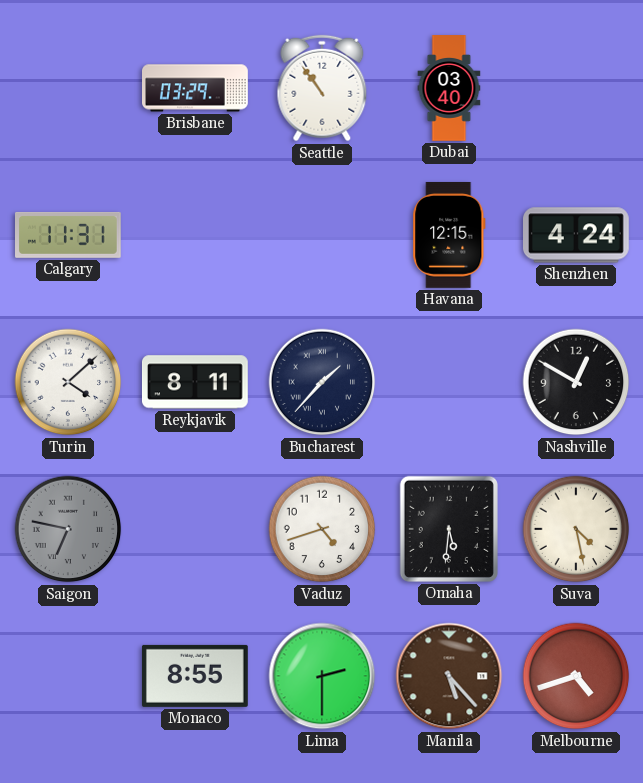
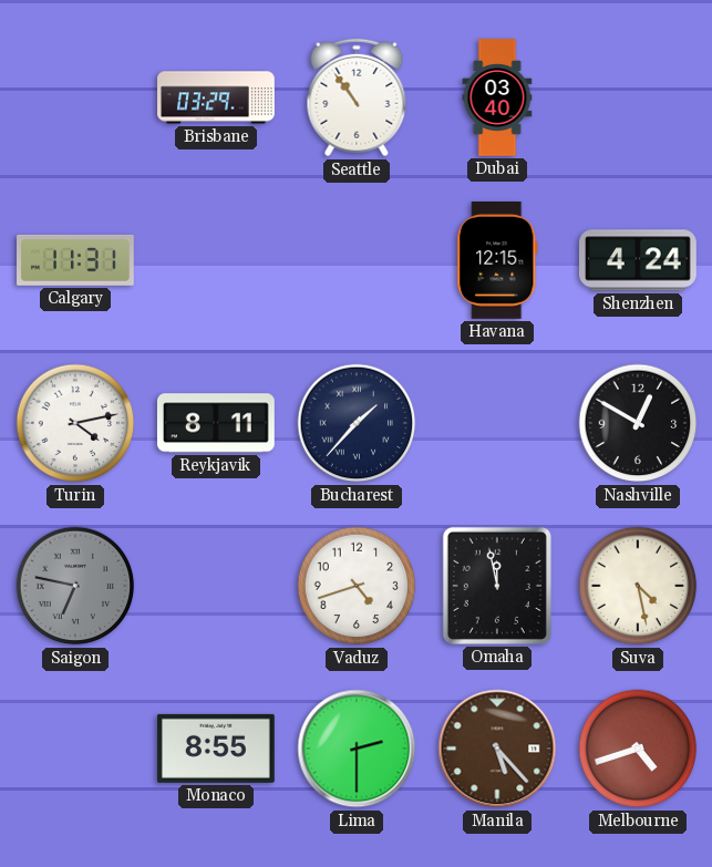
Turin: 4:08 -> 4:13 (75, 423)
Omaha: 5:31 -> 11:58 (497, 586)
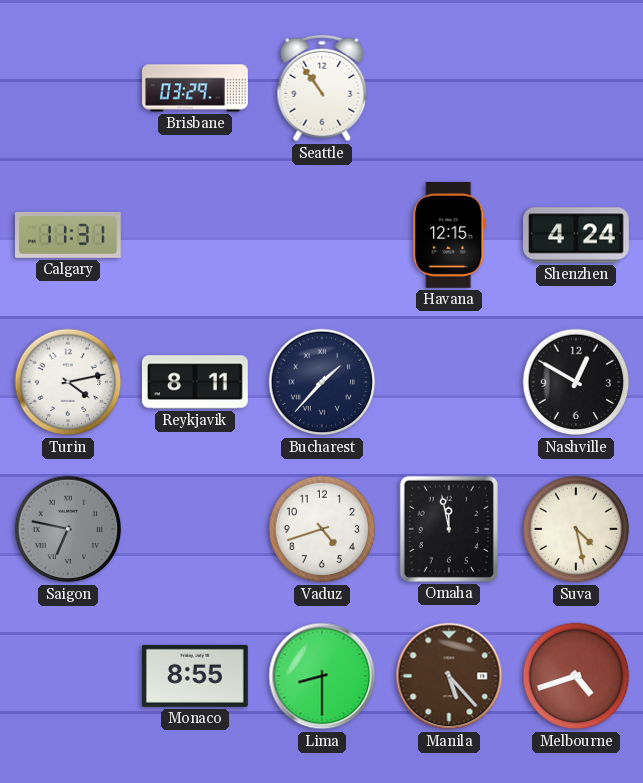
Dubai: 03:40 -> none (497, 97)
Lima: 2:30 -> 8:30 (322, 676)
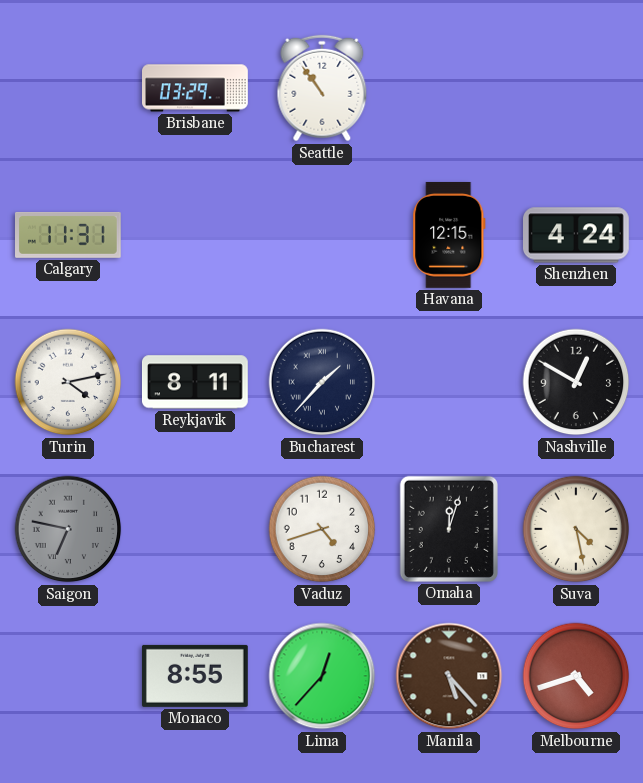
Omaha: 11:58 -> 12:03 (449, 529)
Lima: 8:30 -> 12:37 (322, 676)
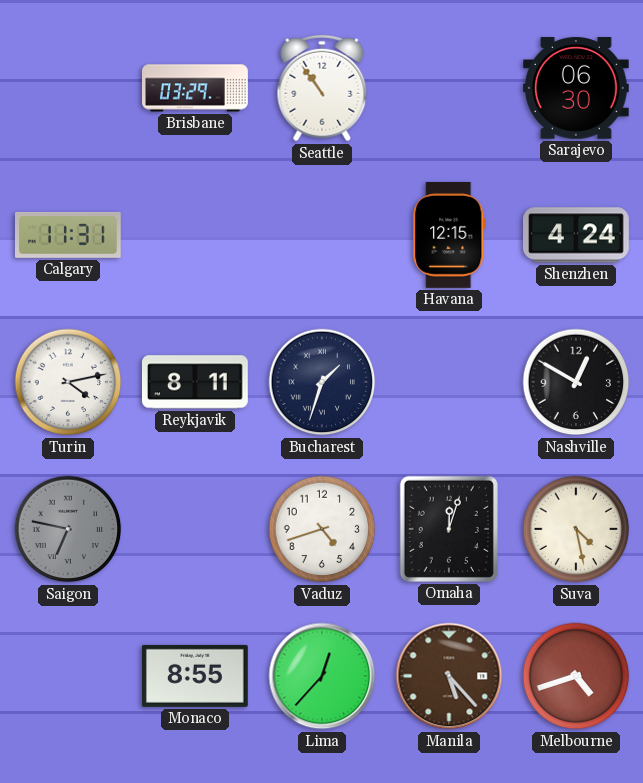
Sarajevo: none -> 06:30 (576, 88)
Bucharest: 1:37 -> 1:33 (322, 382)
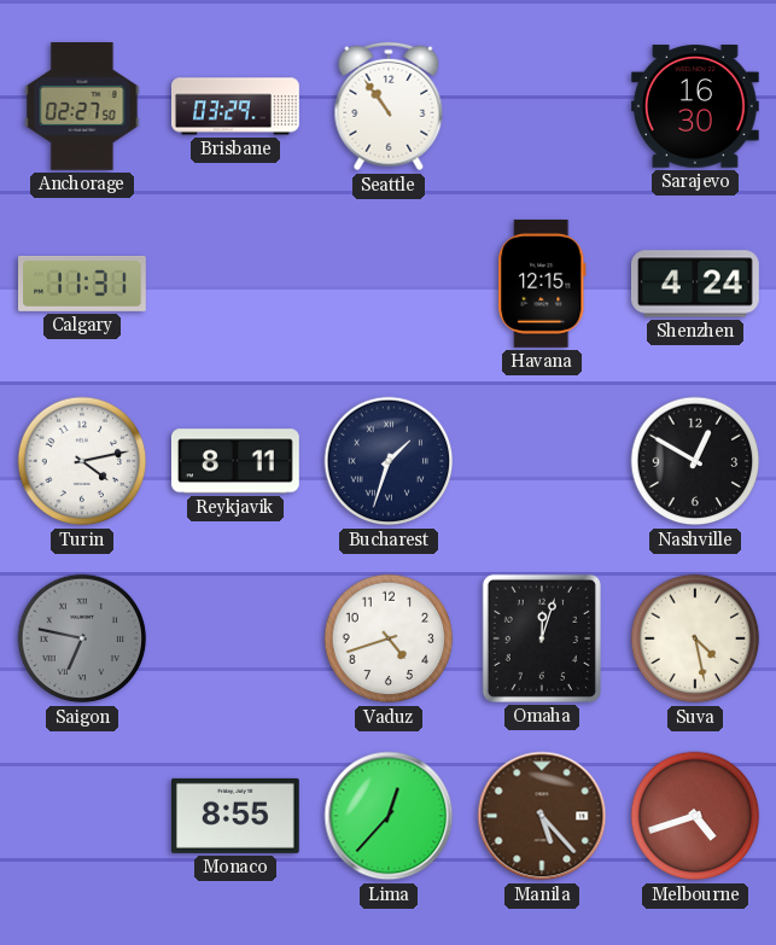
Anchorage: none -> 02:27 (82, 107)
Sarajevo: 06:30 -> 16:30 (695, 106)
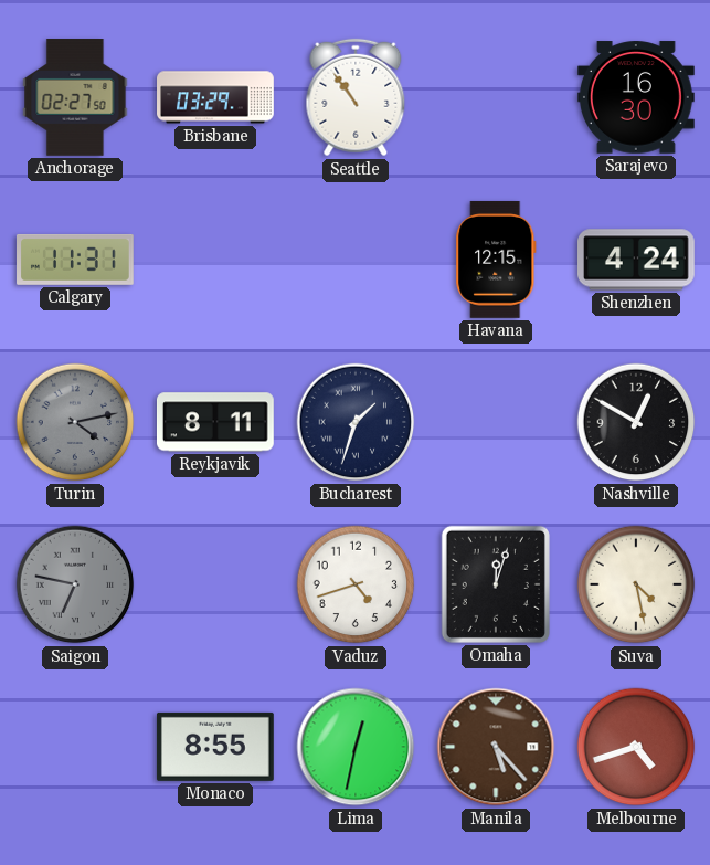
Turin dial: white -> grey (75, 422)
Lima: 12:37 -> 12:32 (356, 747)
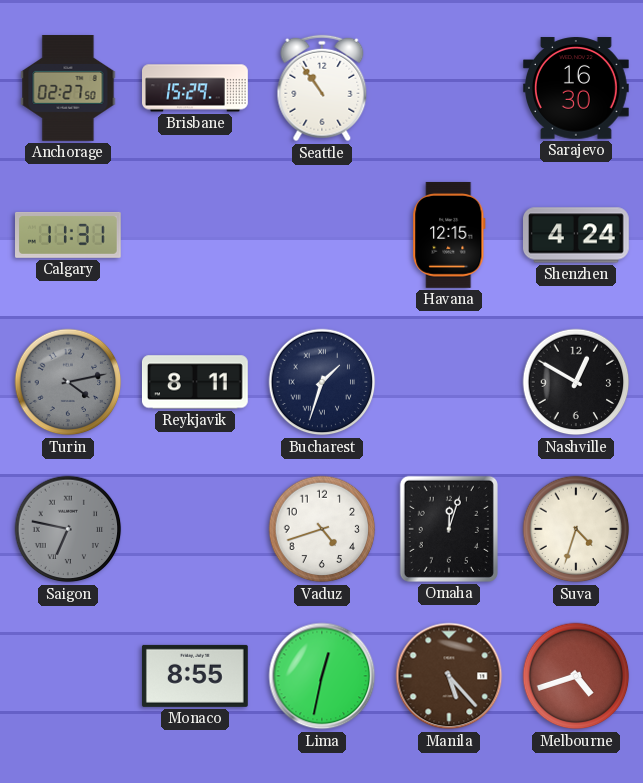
Brisbane: 03:29 -> 15:29 (196, 88)
Suva: 4:28 -> 4:33 (576, 529)
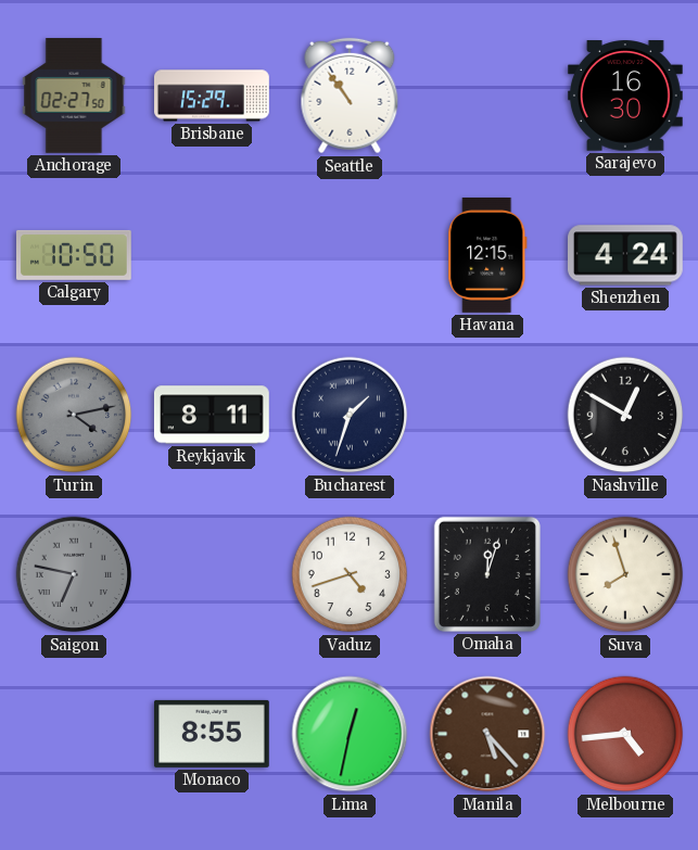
Calgary: 11:31 -> 10:50 (75, 255)
Suva: 4:33 -> 7:57 (625, 574)
Melbourne: 4:42 -> 4:44 (625, 734)
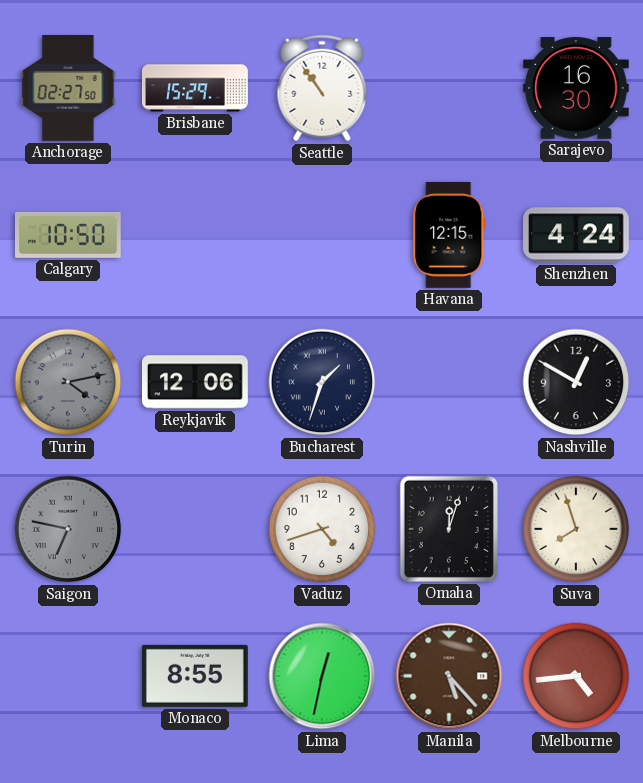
Reykjavik: 8:11 -> 12:06 (195, 382)
